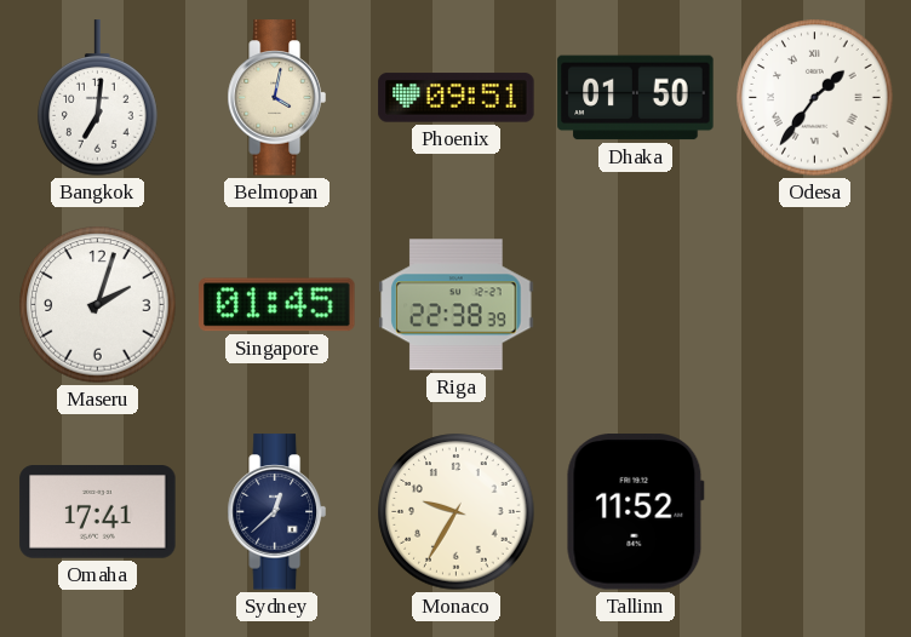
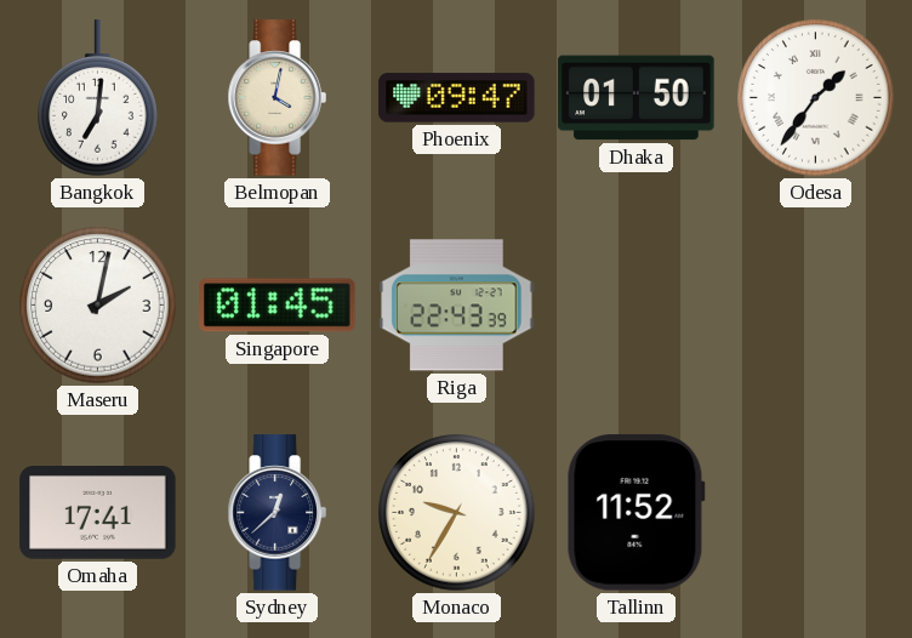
Phoenix: 09:51 -> 09:47 (457, 98)
Maseru: 2:03 -> 2:02 (98, 306)
Riga: 22:38 -> 22:43 (457, 306)
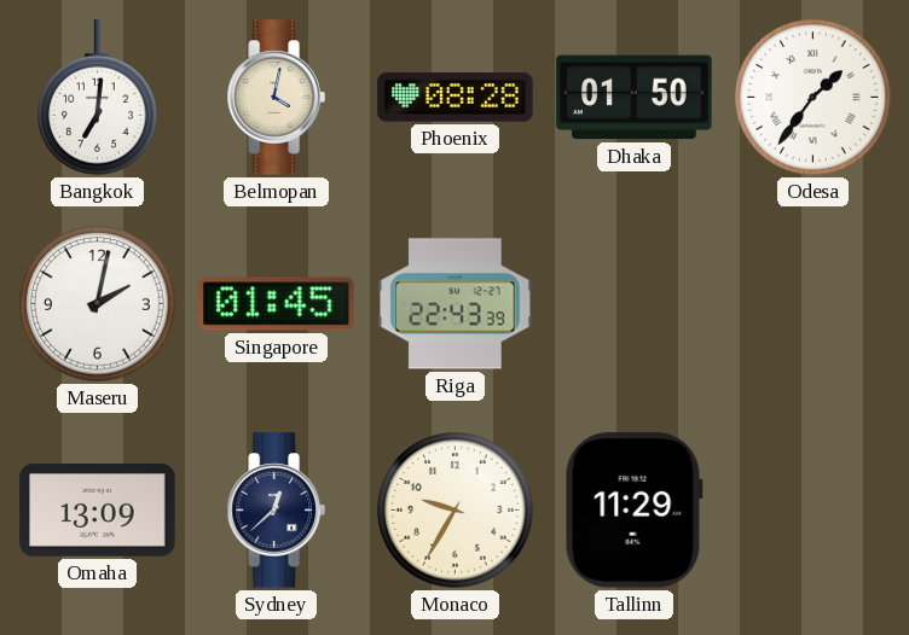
Phoenix: 09:47 -> 08:28 (456, 98)
Omaha: 17:41 -> 13:09 (98, 511)
Tallinn: 11:52 -> 11:29 (633, 511)
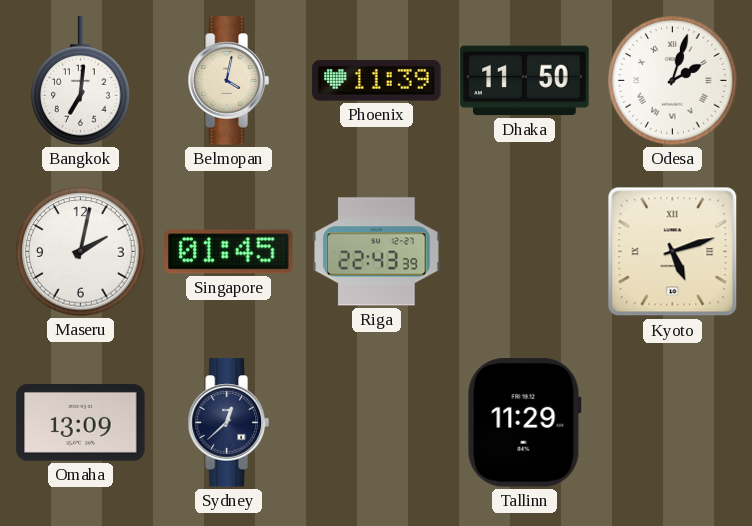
Phoenix: 08:28 -> 11:39 (377, 81)
Dhaka: 01:50 -> 11:50 (525, 81)
Odesa: 1:36 -> 2:03 (673, 81)
Kyoto: none -> 5:12 (673, 252)
Monaco: 9:35 -> none (456, 511)
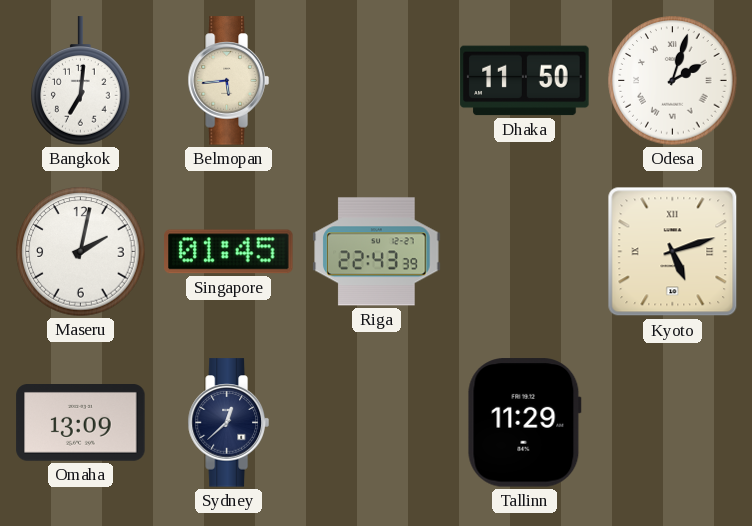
Belmopan: 4:02 -> 5:44 (228, 81)
Phoenix: 11:39 -> none (377, 81)
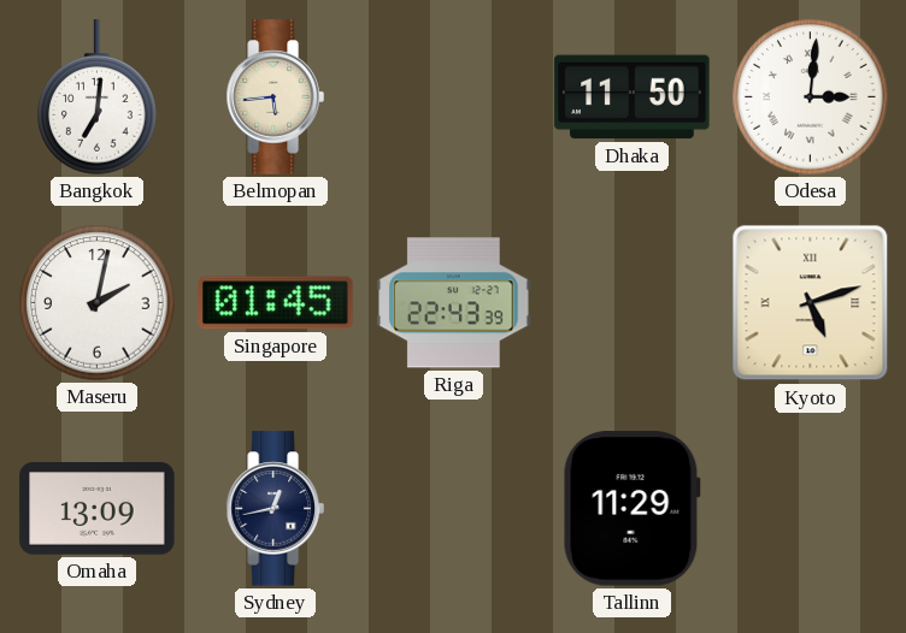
Odesa: 2:03 -> 3:01 (811, 97)
Sydney: 12:38 -> 12:43 (275, 509)
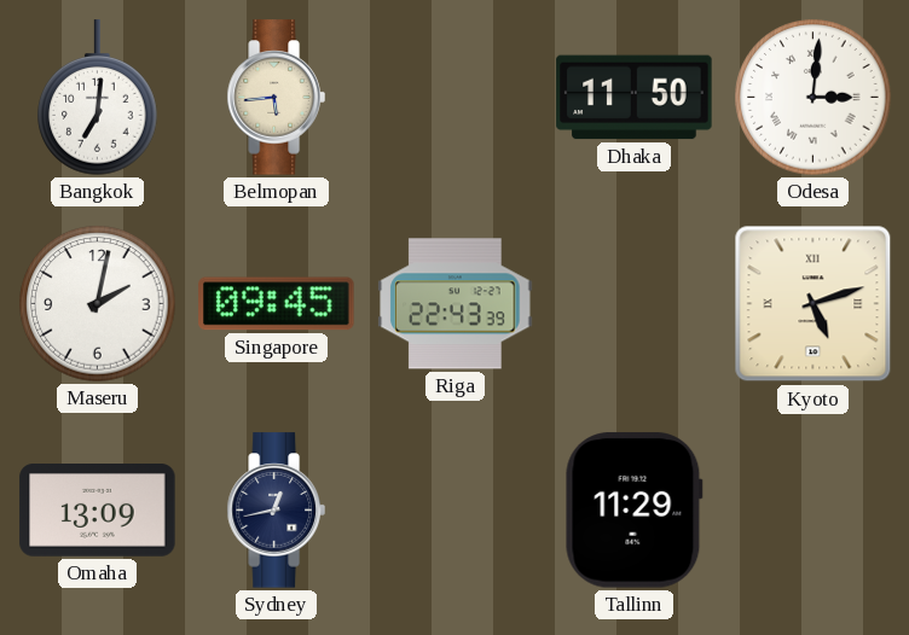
Singapore: 01:45 -> 09:45 (277, 304)
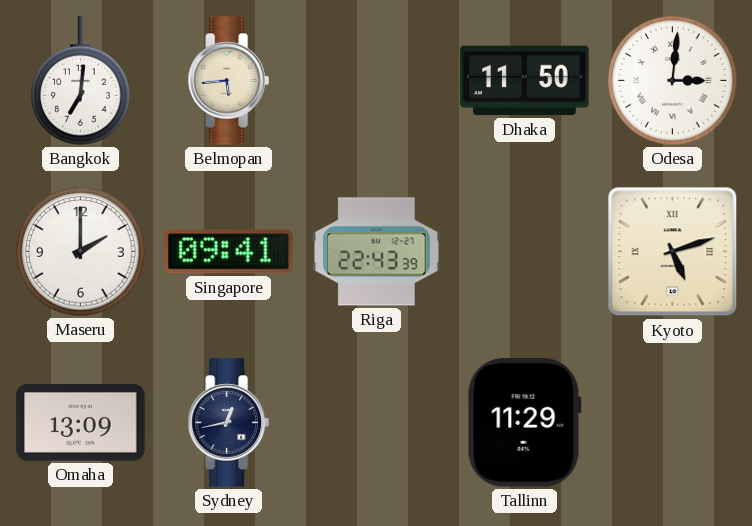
Maseru: 2:02 -> 2:00 (81, 252)
Singapore: 09:45 -> 09:41 (229, 252)
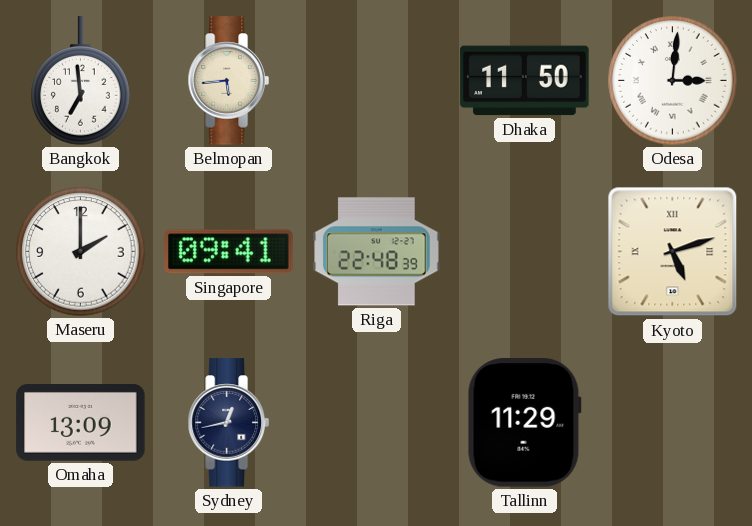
Bangkok: 7:01 -> 6:59 (81, 81)
Riga: 22:43 -> 22:48 (377, 252)
